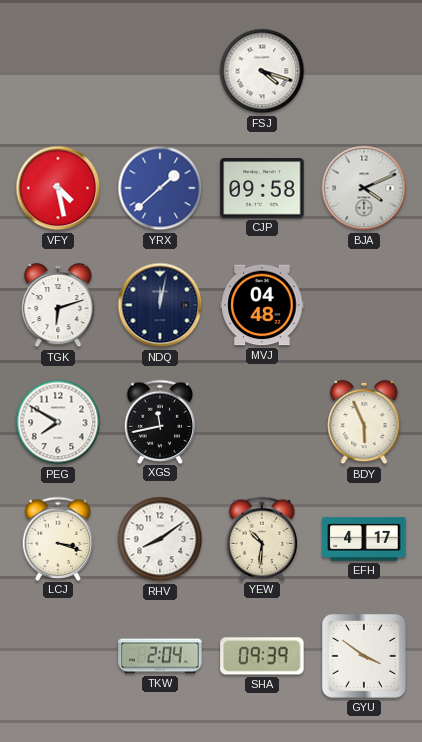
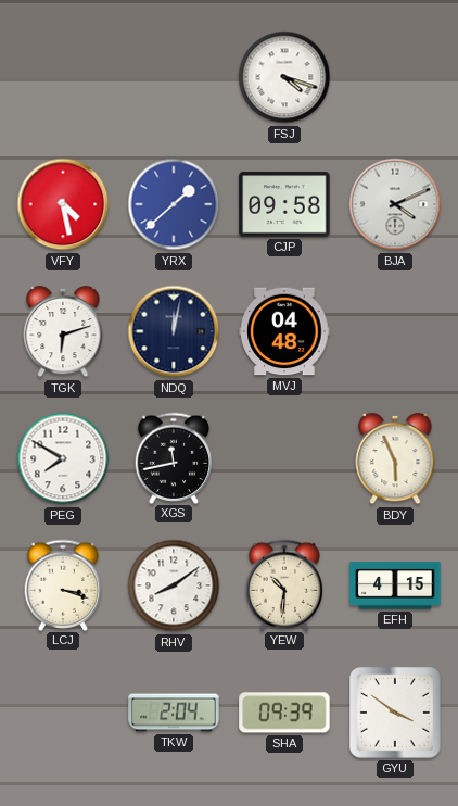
EFH: 4:17 -> 4:15 (395, 585)
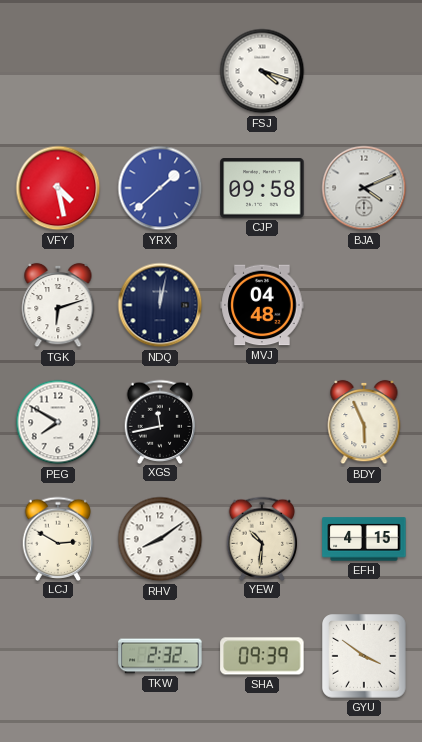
LCJ: 3:18 -> 2:50 (58, 538)
TKW: 2:04 -> 2:32 (160, 656)
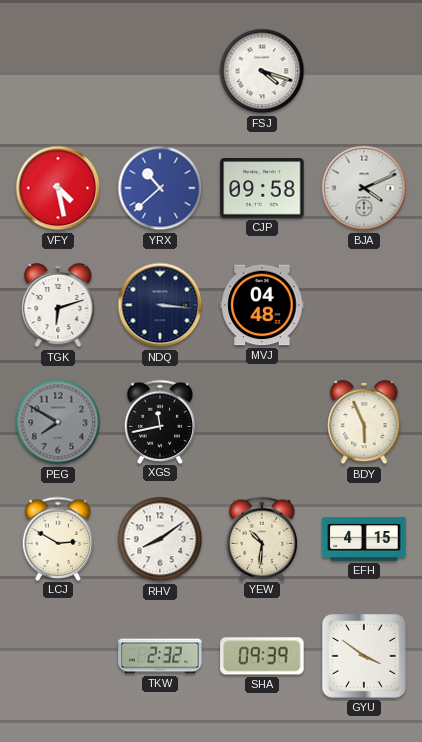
YRX: 1:38 -> 10:38 (160, 188)
NDQ: 12:02 -> 3:16 (160, 305)
PEG dial: white -> grey (58, 422)
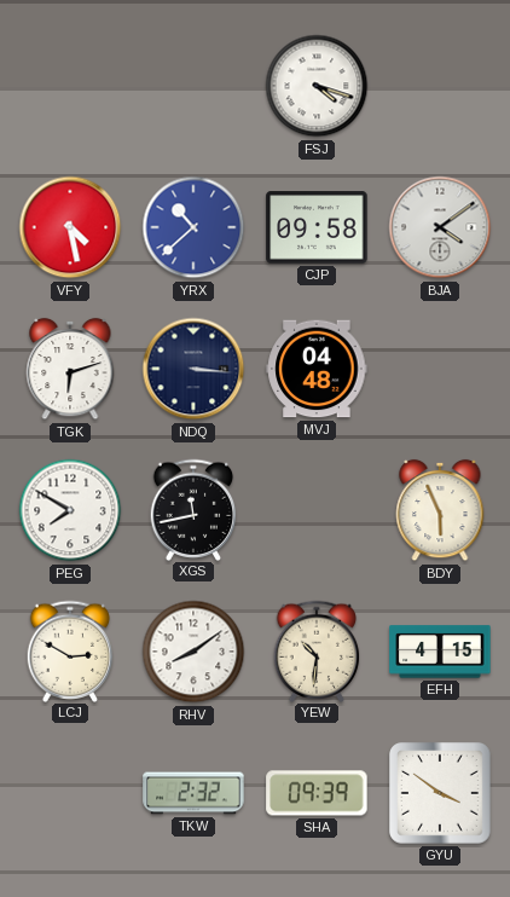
BJA: 4:11 -> 4:09 (440, 227)
PEG dial: grey -> white (70, 510)
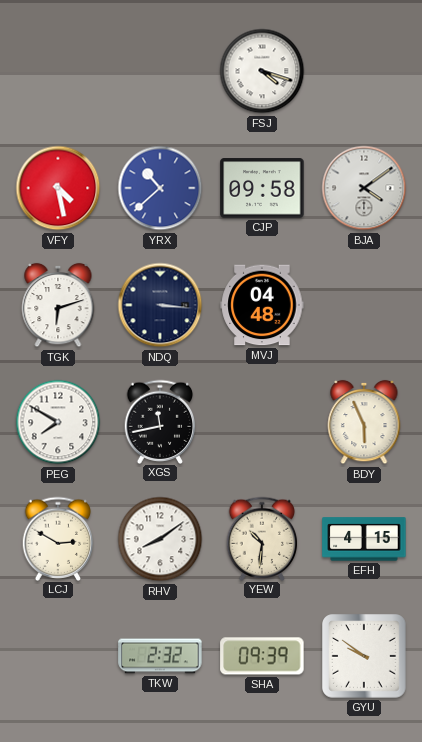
GYU: 3:51 -> 9:51 (365, 657)
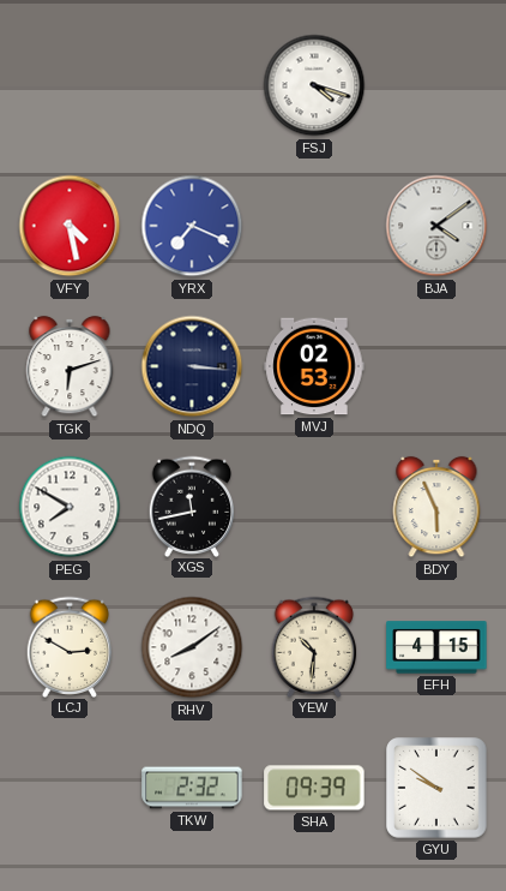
YRX: 10:38 -> 7:19 (192, 226)
CJP: 09:58 -> none (262, 188)
MVJ: 04:48 -> 02:53 (314, 366)
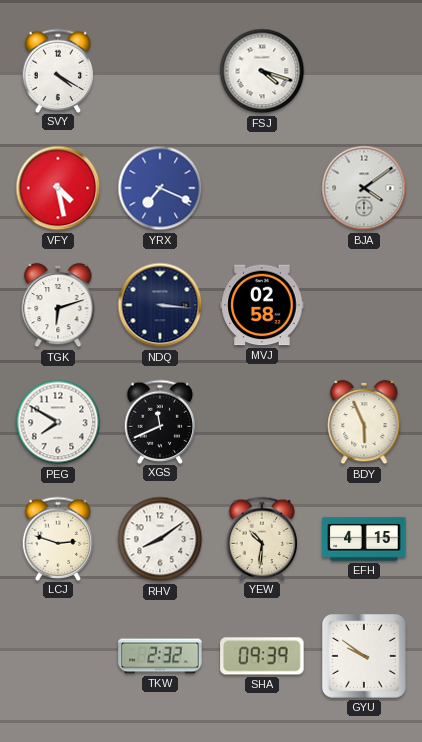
SVY: none -> 4:20 (58, 70)
MVJ: 02:53 -> 02:58 (262, 305)
XGS: 11:43 -> 11:41 (160, 421)
LCJ: 2:50 -> 2:48 (58, 538)
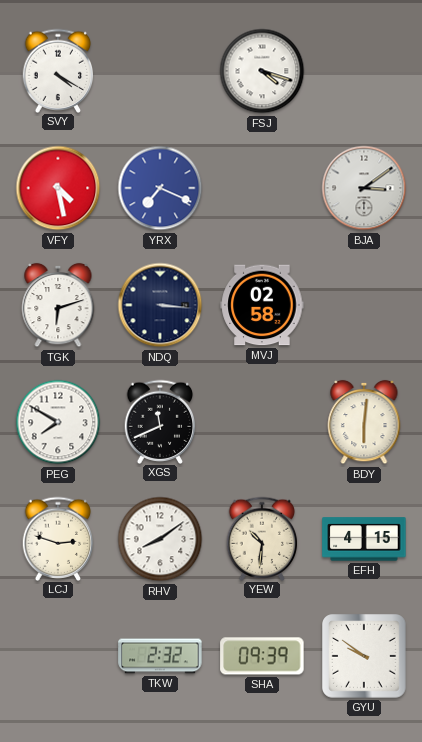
BJA: 4:09 -> 3:09 (364, 188)
BDY: 5:56 -> 6:01 (364, 422)
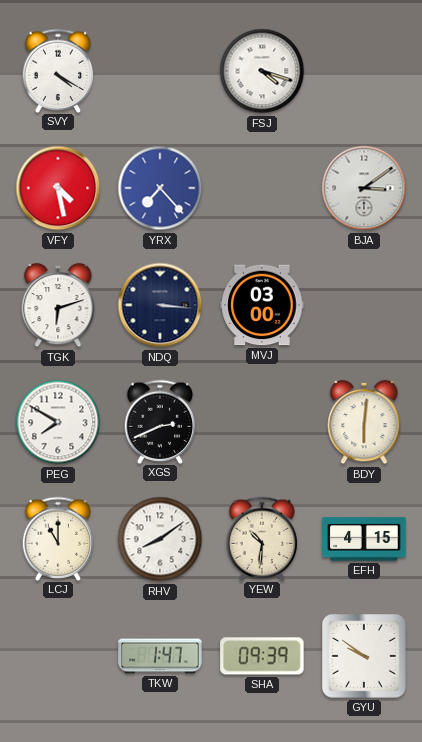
YRX: 7:19 -> 7:23 (160, 188)
MVJ: 02:58 -> 03:00 (262, 305)
XGS: 11:41 -> 2:41 (160, 421)
LCJ: 2:48 -> 11:00 (58, 538)
TKW: 2:32 -> 1:47 (160, 656)
